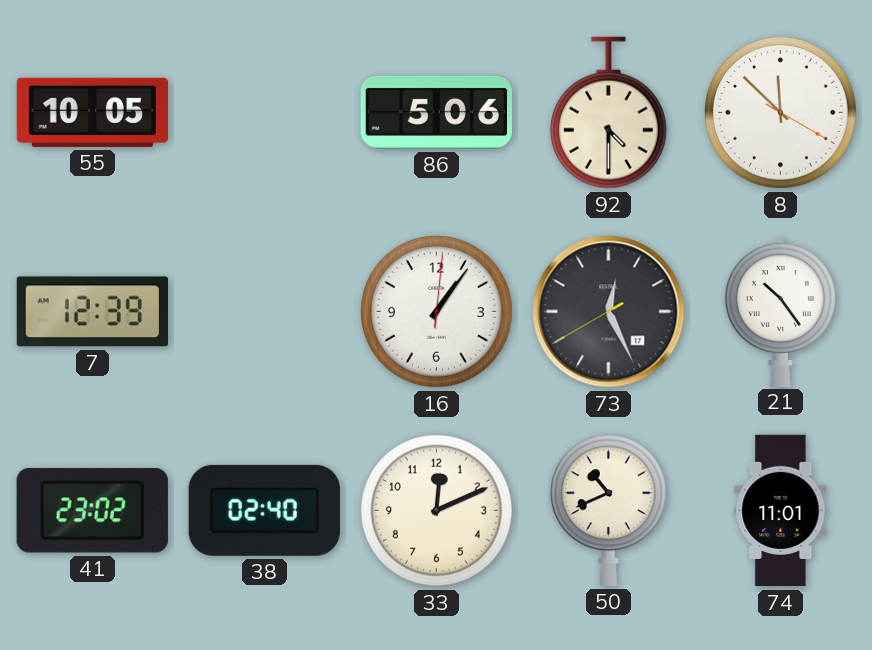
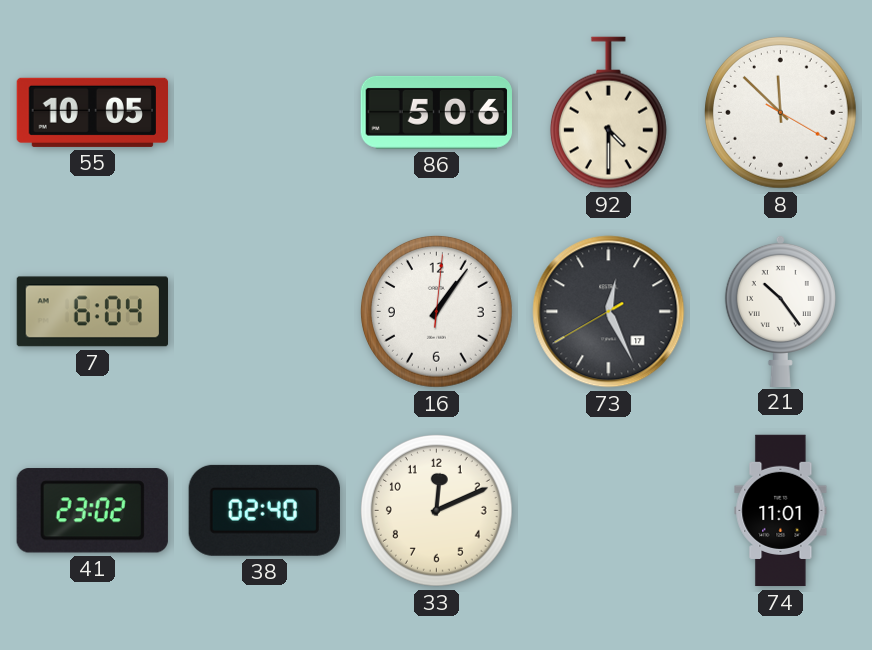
7: 12:39 -> 6:04 (92, 312)
50: 10:41 -> none (608, 510)
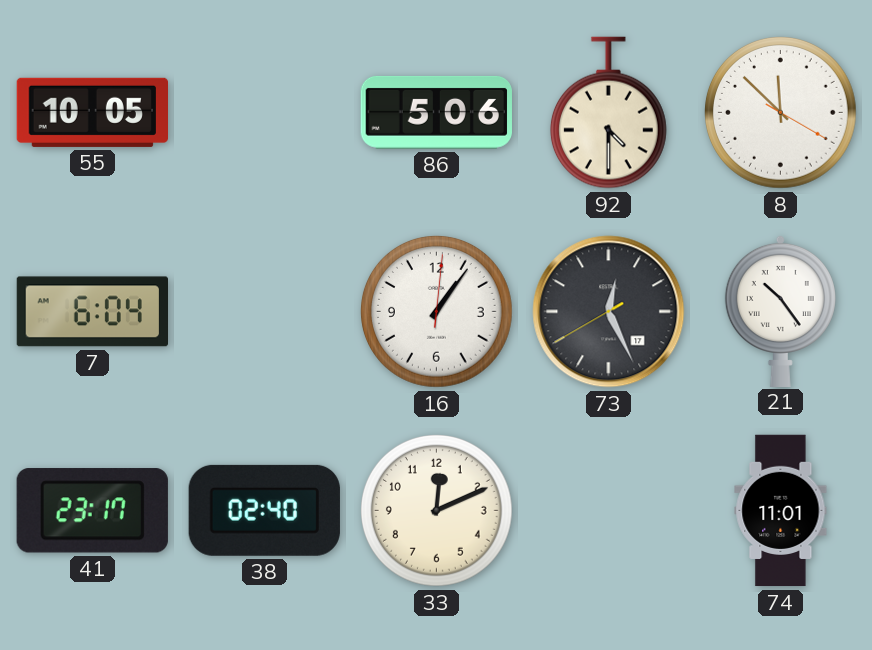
41: 23:02 -> 23:17 (92, 511)
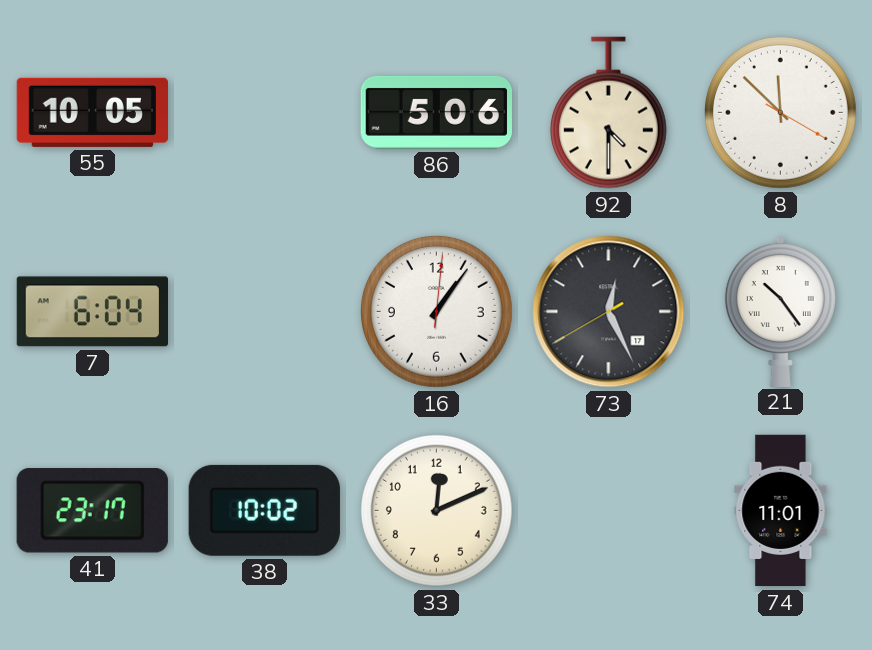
38: 02:40 -> 10:02 (264, 510)
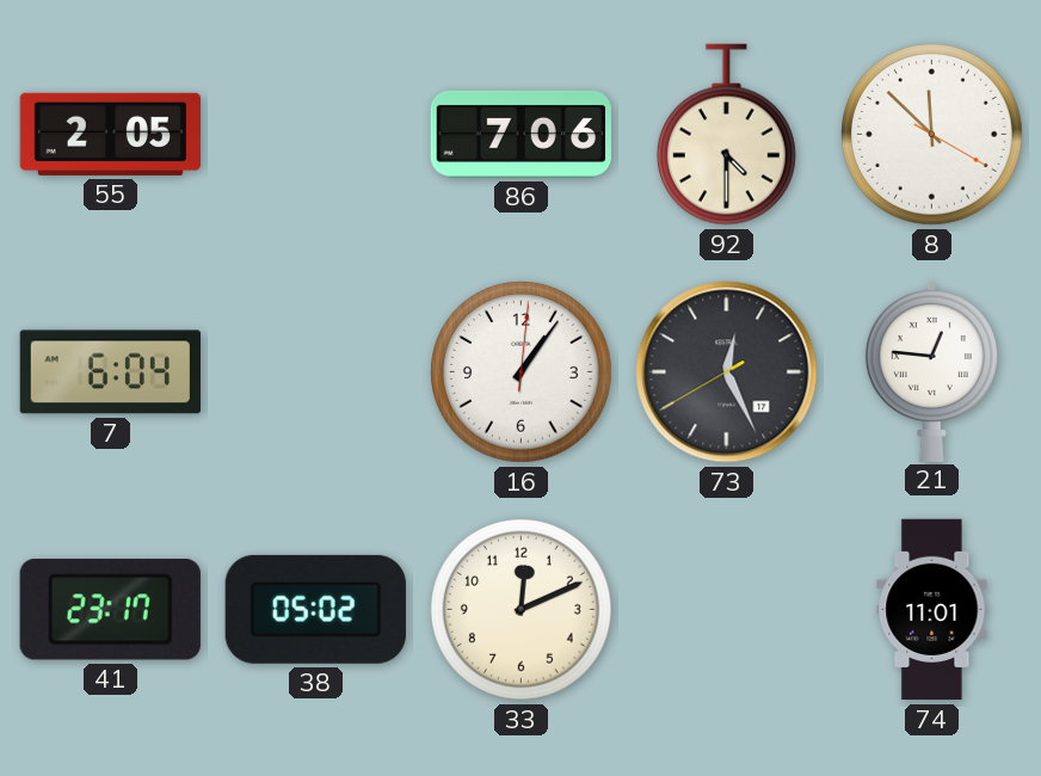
55: 10:05 -> 2:05 (110, 134)
86: 5:06 -> 7:06 (520, 134)
21: 10:24 -> 12:46 (931, 370)
38: 10:02 -> 05:02 (315, 609)
